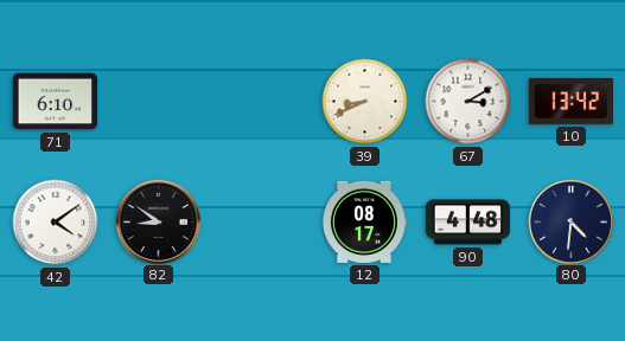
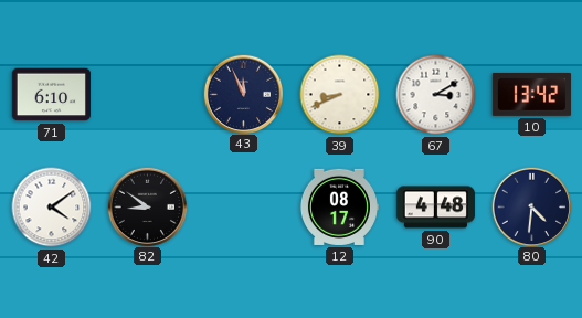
43: none -> 11:56 (243, 94)
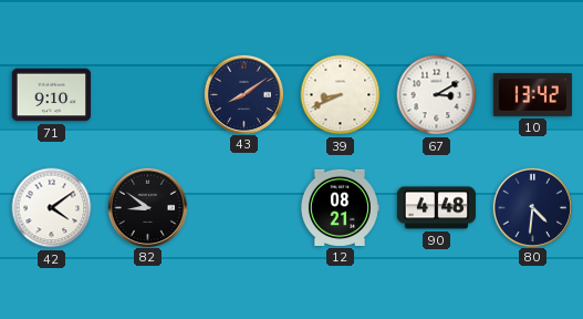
71: 6:10 -> 9:10 (51, 95)
43: 11:56 -> 8:09 (243, 94)
12: 08:17 -> 08:21 (340, 207)
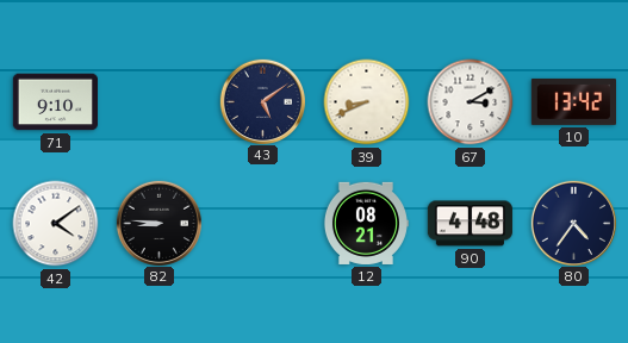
43: 8:09 -> 5:09 (262, 101)
82: 8:51 -> 8:46 (158, 223)
80: 4:31 -> 4:36 (573, 223)
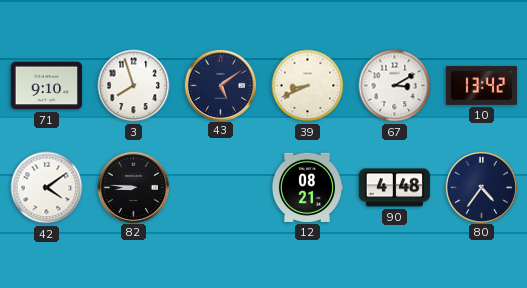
3: none -> 7:57 (134, 86)
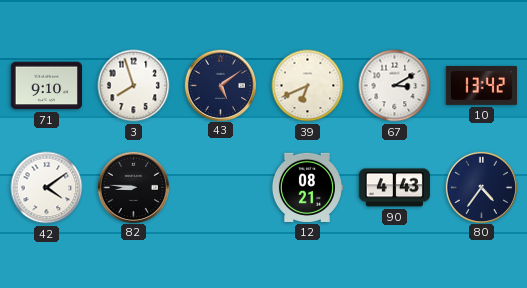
39: 8:41 -> 6:41 (308, 86)
90: 4:48 -> 4:43 (394, 188)
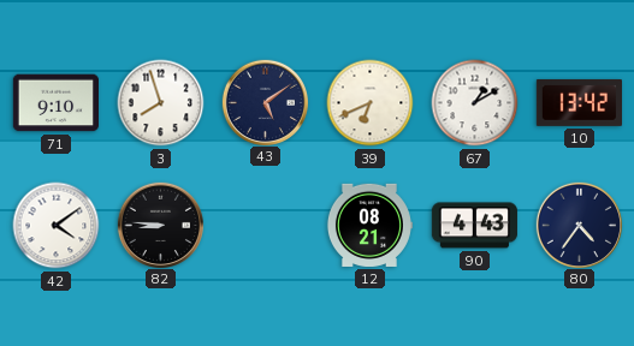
67: 3:10 -> 1:10 (475, 103)
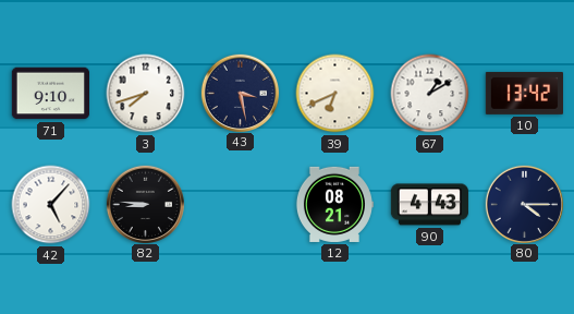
3: 7:57 -> 7:42 (146, 94)
43: 5:09 -> 3:28 (240, 93)
42: 4:09 -> 5:07 (51, 205)
80: 4:36 -> 4:15 (524, 204)
